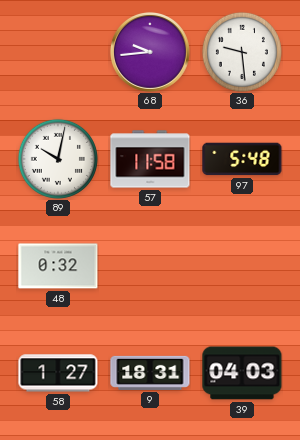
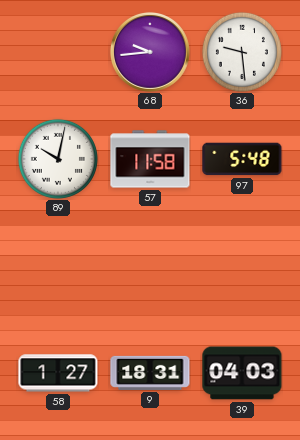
48: 0:32 -> none (58, 266)
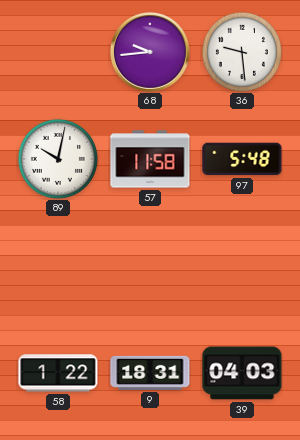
58: 1:27 -> 1:22 (58, 373)
